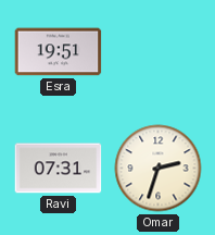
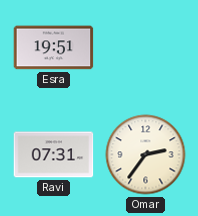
Omar: 2:33 -> 2:36 (146, 155)
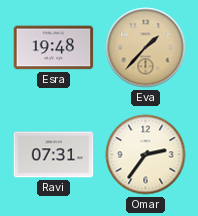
Esra: 19:51 -> 19:48 (54, 48)
Eva: none -> 1:37 (146, 48)
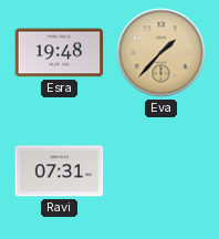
Omar: 2:36 -> none (146, 155)
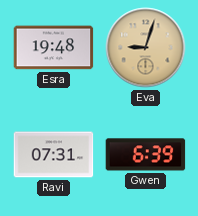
Eva: 1:37 -> 9:03 (146, 48)
Gwen: none -> 6:39 (146, 155)
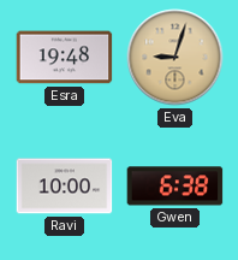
Ravi: 07:31 -> 10:00 (65, 187)
Gwen: 6:39 -> 6:38 (175, 187)
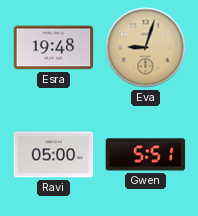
Ravi: 10:00 -> 05:00 (54, 155)
Gwen: 6:38 -> 5:51 (146, 155)
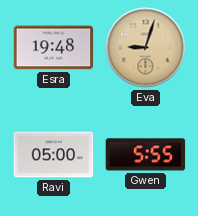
Gwen: 5:51 -> 5:55 (146, 155)
